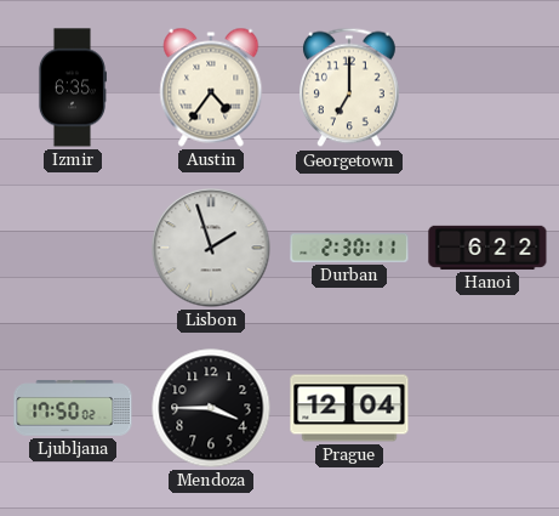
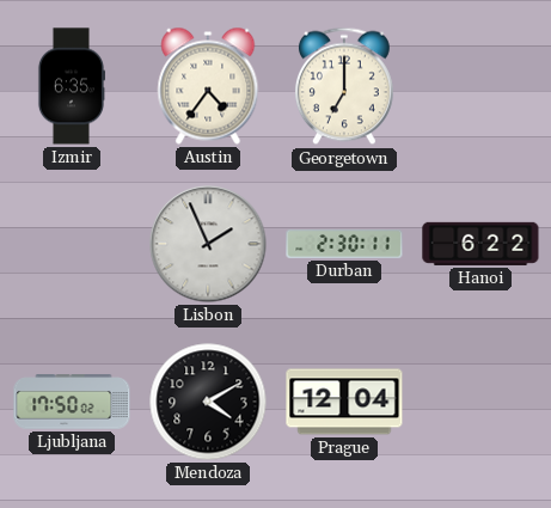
Lisbon: 1:57 -> 1:56 (208, 244)
Mendoza: 3:45 -> 4:10 (208, 402)
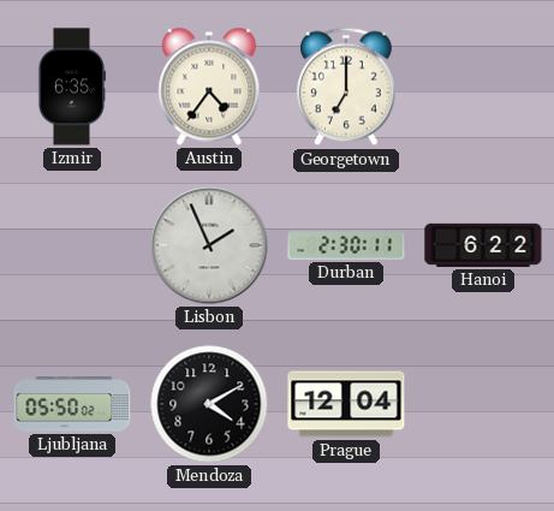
Ljubljana: 17:50 -> 05:50 (72, 404)
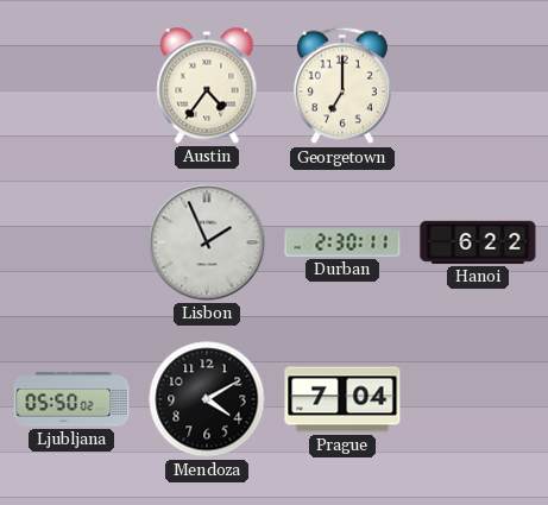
Izmir: 6:35 -> none (71, 87)
Prague: 12:04 -> 7:04 (342, 399)
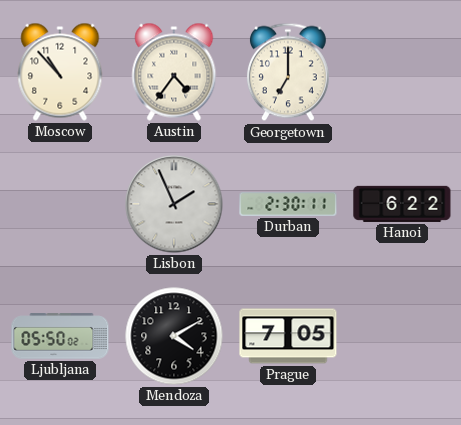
Moscow: none -> 10:53 (60, 72)
Prague: 7:04 -> 7:05 (288, 336)
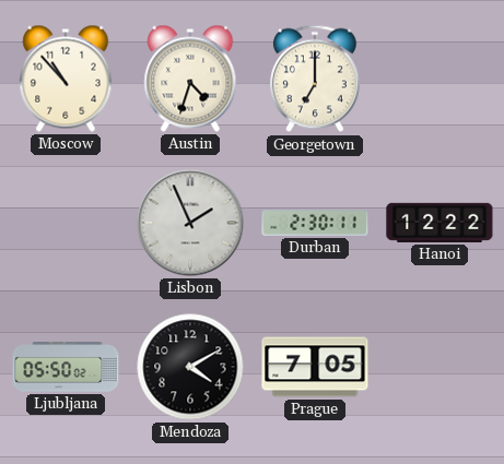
Austin: 4:36 -> 4:33 (190, 79)
Hanoi: 6:22 -> 12:22 (439, 223)
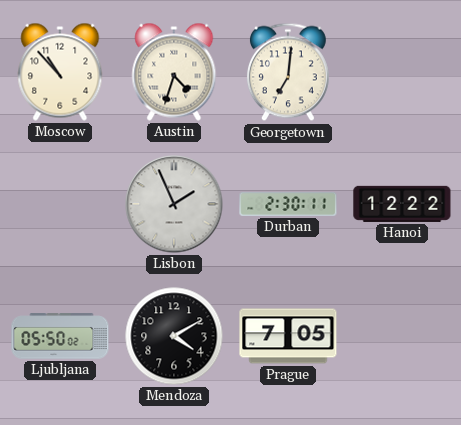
Georgetown: 7:00 -> 7:01 (288, 72)
